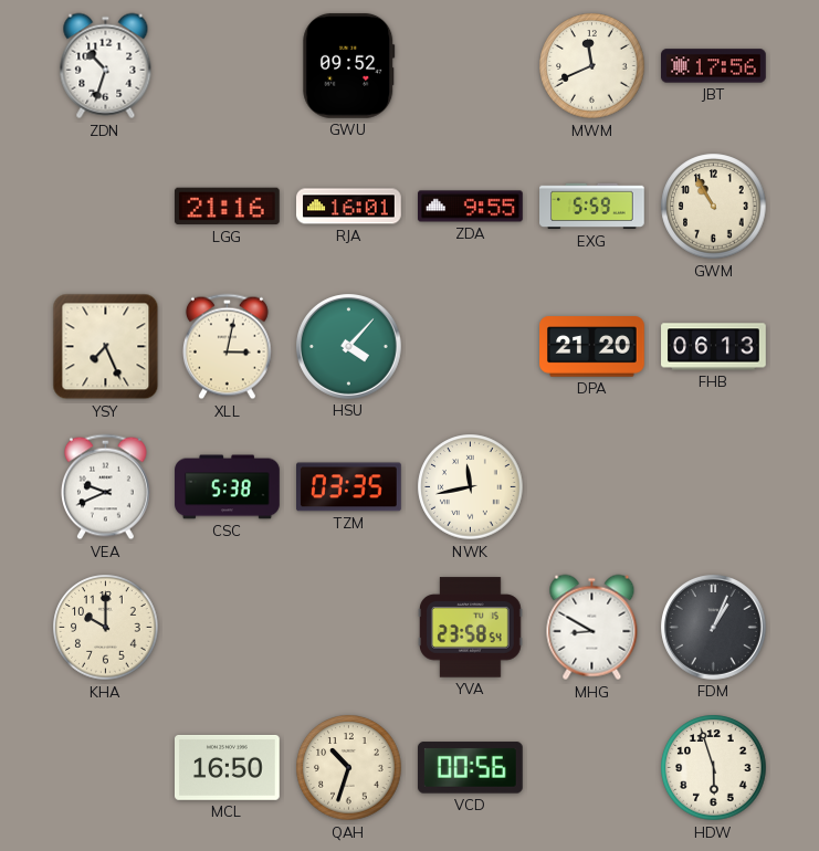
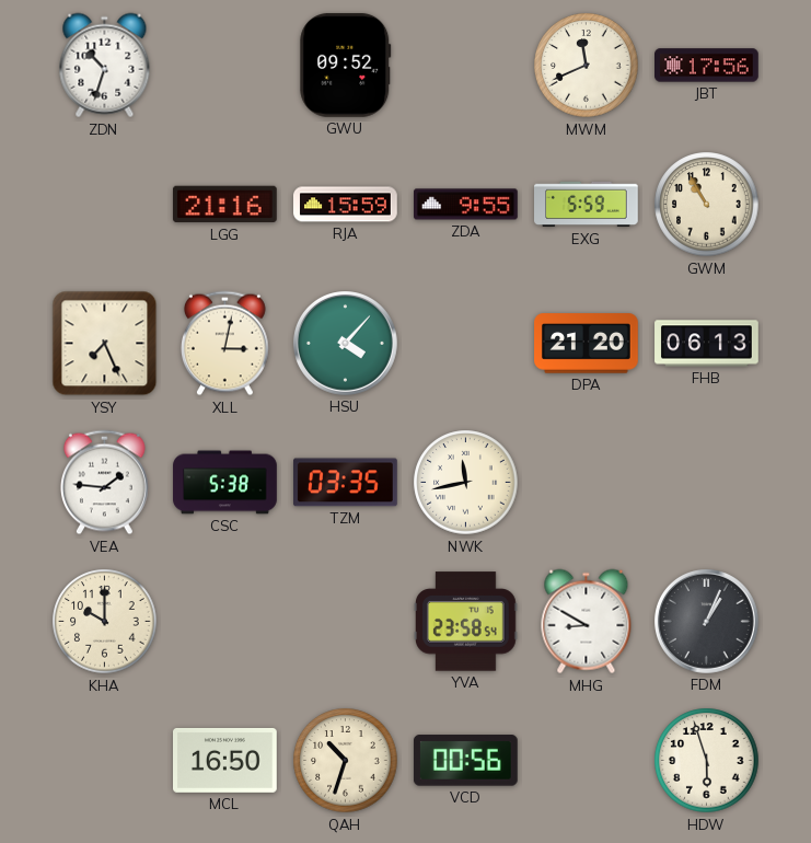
RJA: 16:01 -> 15:59 (346, 205)
VEA: 9:41 -> 1:46 (104, 483)
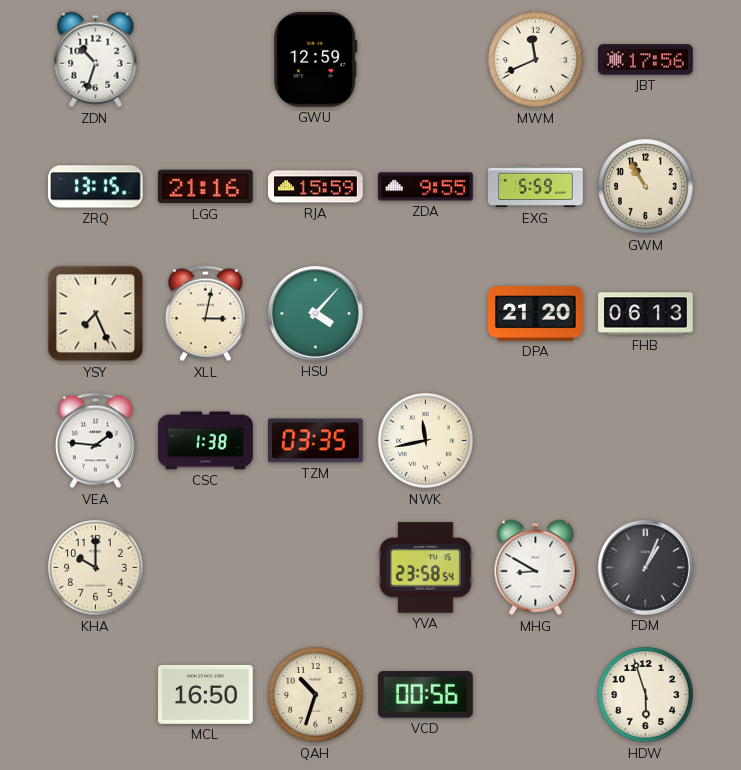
GWU: 09:52 -> 12:59 (316, 59)
ZRQ: none -> 13:15 (96, 187)
CSC: 5:38 -> 1:38 (206, 441)
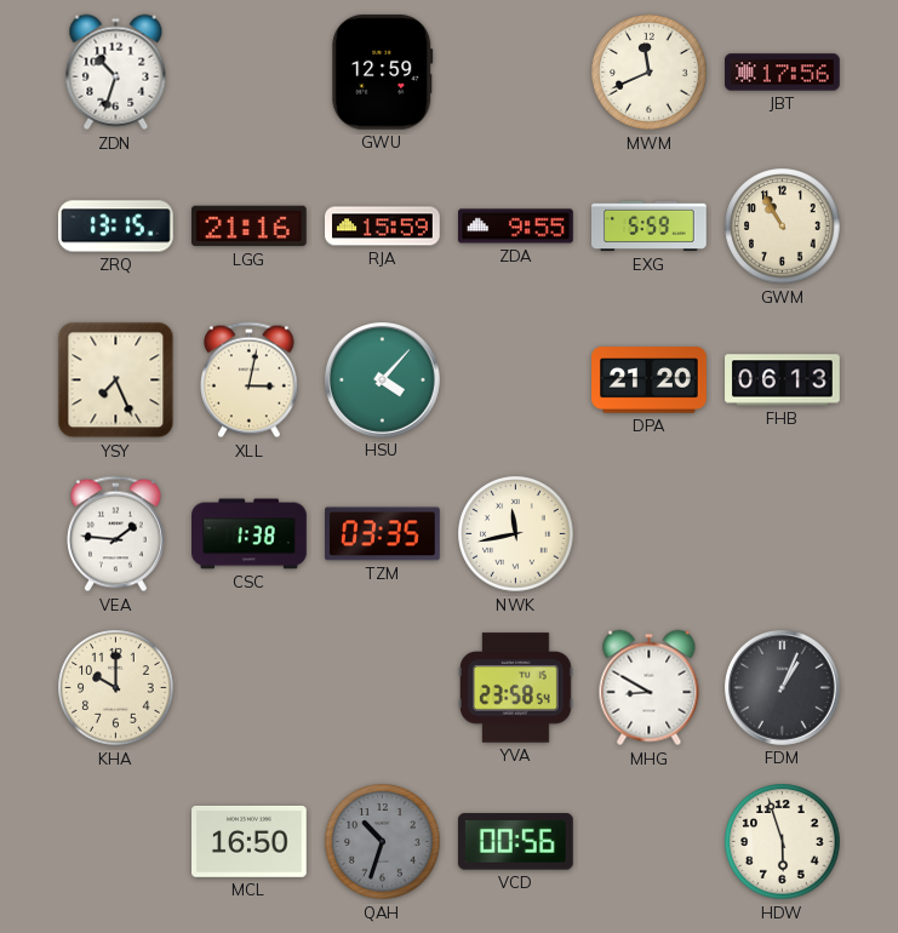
QAH dial: cream -> grey (383, 842)
